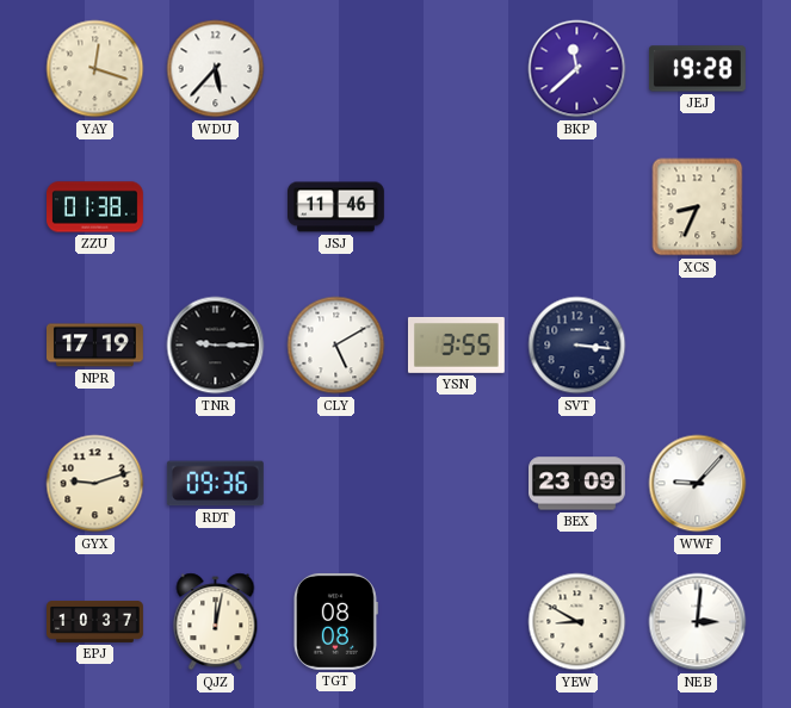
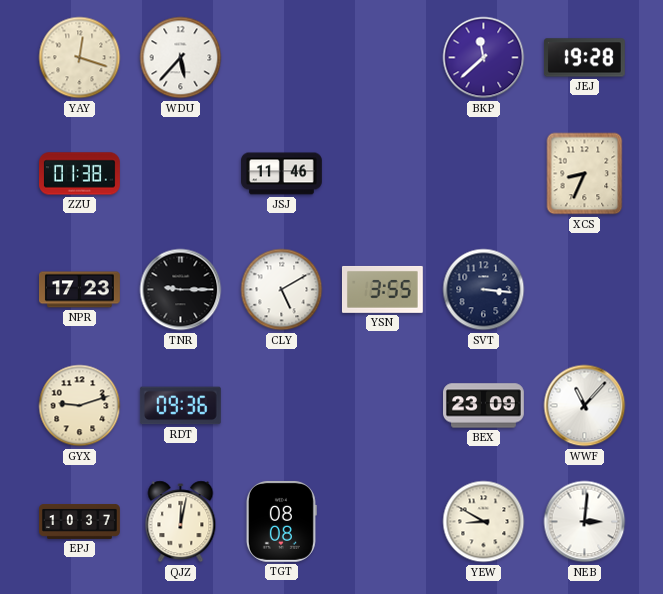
NPR: 17:19 -> 17:23 (80, 290)
WWF: 9:07 -> 11:07 (585, 406)
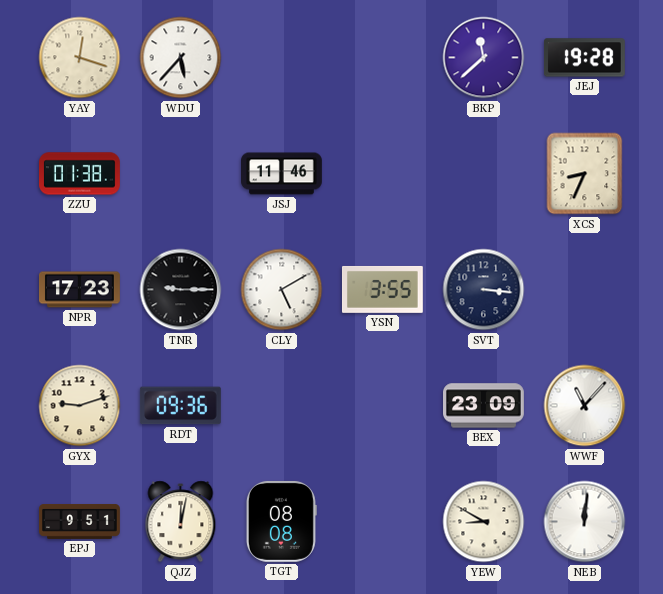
EPJ: 10:37 -> 9:51 (80, 522)
NEB: 3:01 -> 12:01 (585, 522)
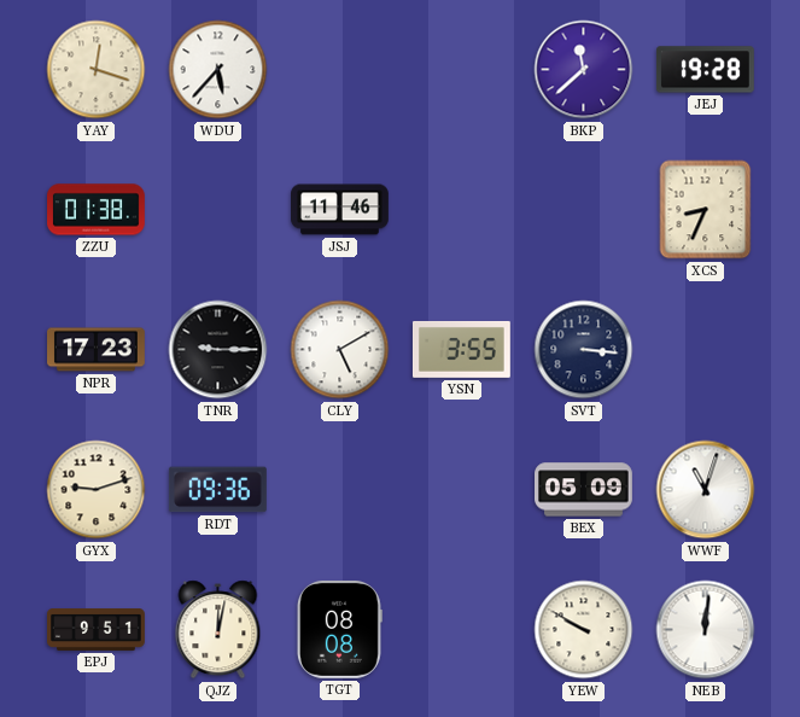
BEX: 23:09 -> 05:09 (584, 490)
WWF: 11:07 -> 11:03 (706, 490)
YEW: 8:50 -> 9:50 (584, 630)
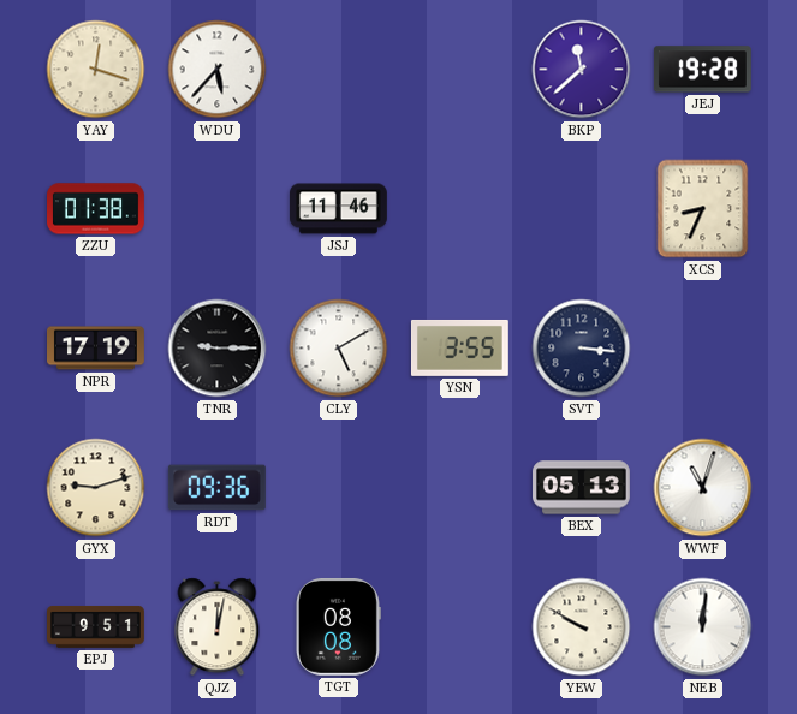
NPR: 17:23 -> 17:19 (96, 349)
BEX: 05:09 -> 05:13 (582, 488)
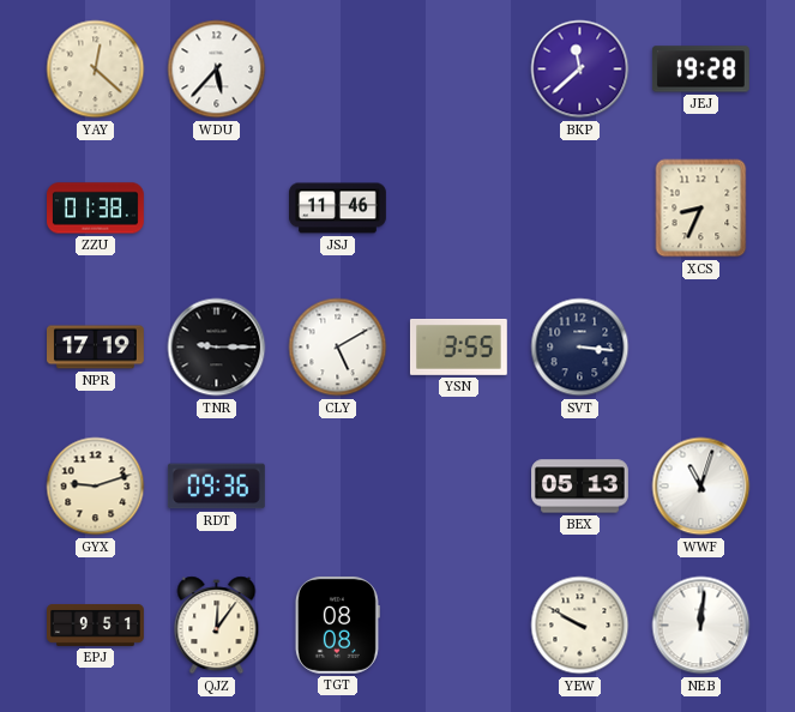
YAY: 12:18 -> 12:22 (96, 70)
QJZ: 12:02 -> 12:06 (217, 626)
